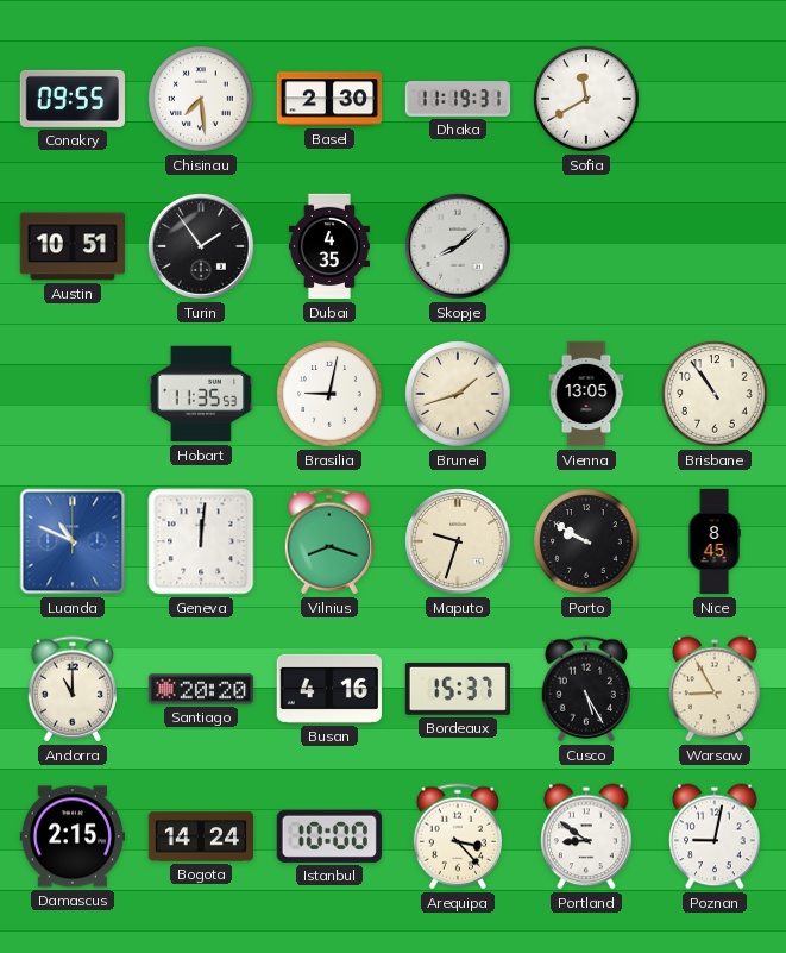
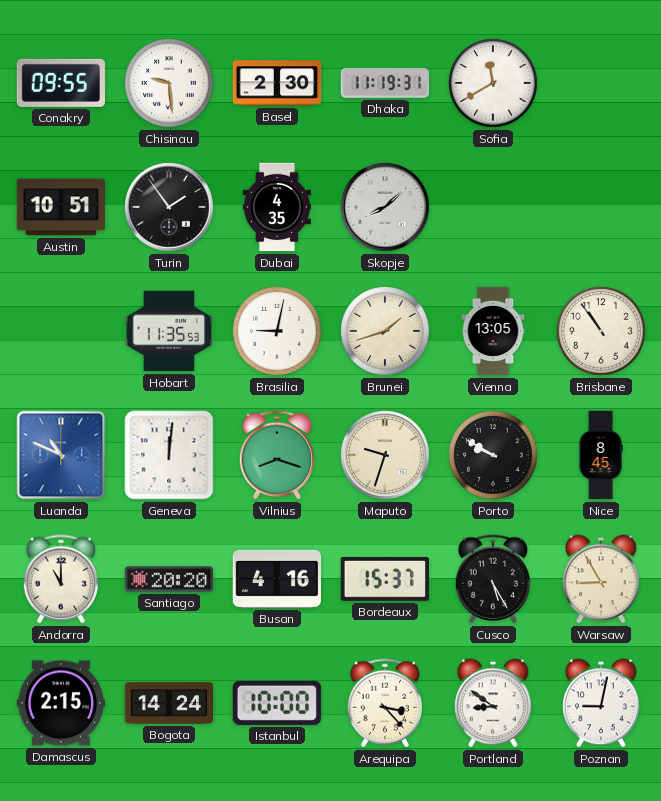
Chisinau: 7:29 -> 9:29 (169, 83)
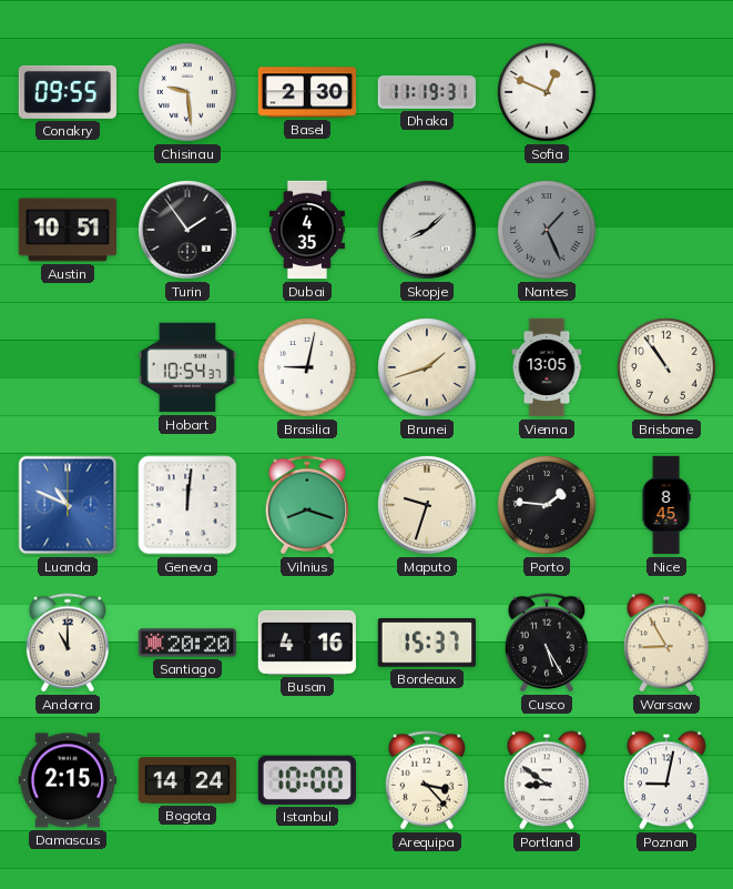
Sofia: 11:40 -> 12:49 (547, 92)
Nantes: none -> 1:26 (547, 230)
Hobart: 11:35 -> 10:54 (186, 367)
Porto: 9:50 -> 1:46 (547, 505)
